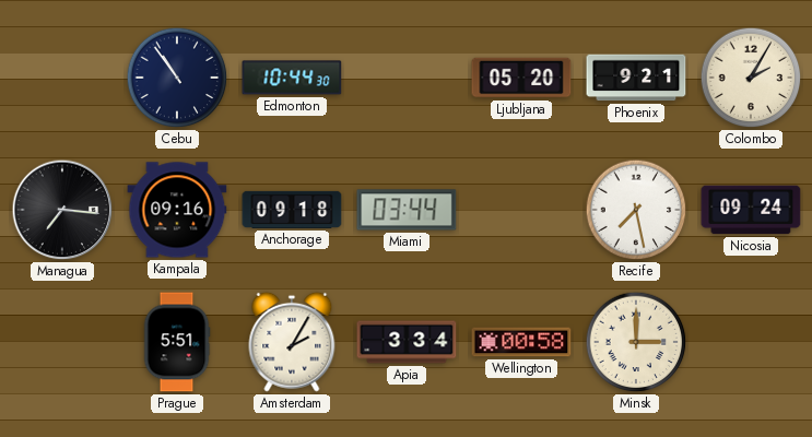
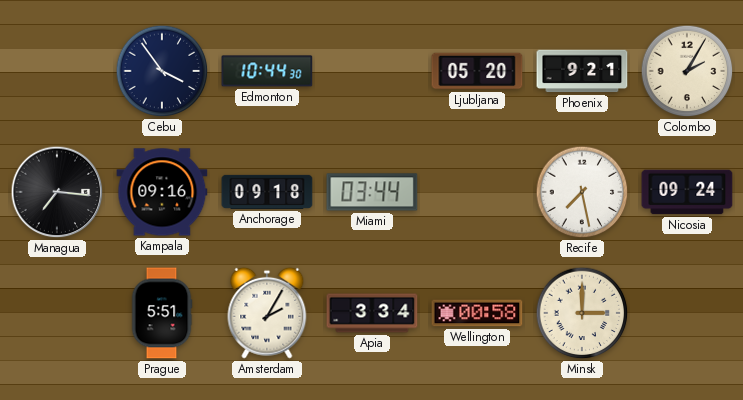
Cebu: 10:54 -> 3:54 (162, 71)
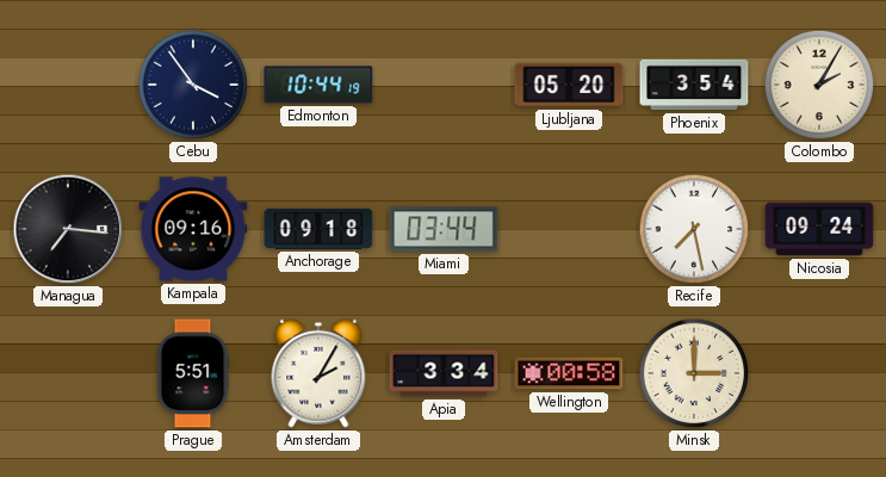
Edmonton: 10:44:30 -> 10:44:19 (318, 85)
Phoenix: 9:21 -> 3:54 (694, 85)
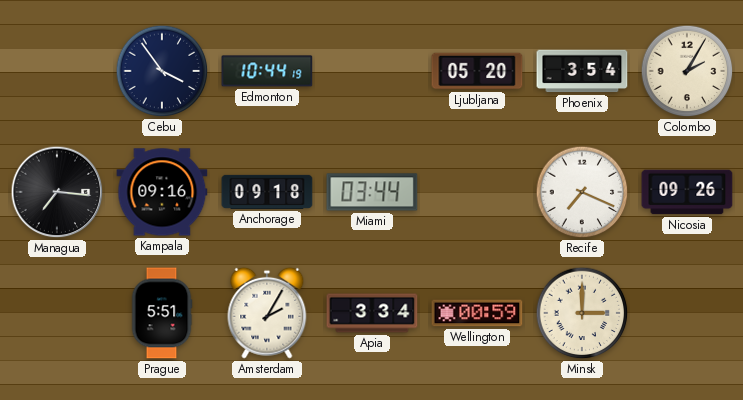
Recife: 7:28 -> 7:19 (582, 192)
Nicosia: 09:24 -> 09:26 (687, 192)
Wellington: 00:58 -> 00:59 (477, 313)
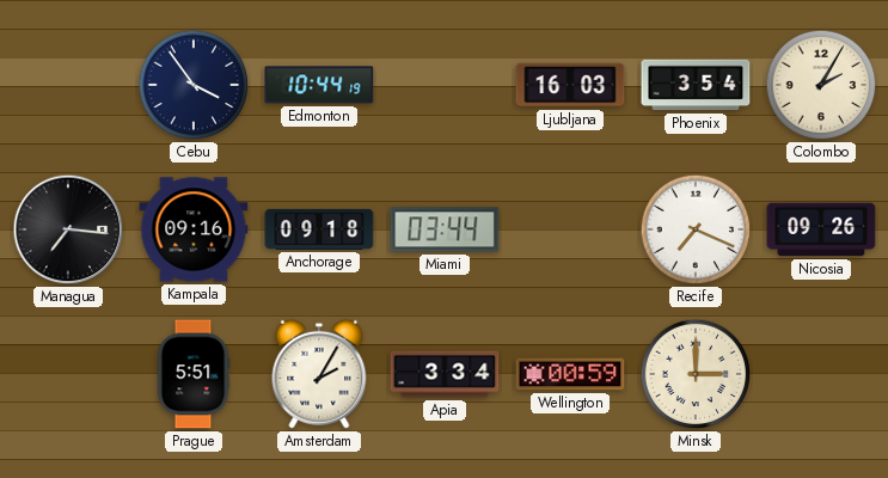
Ljubljana: 05:20 -> 16:03 (570, 85)
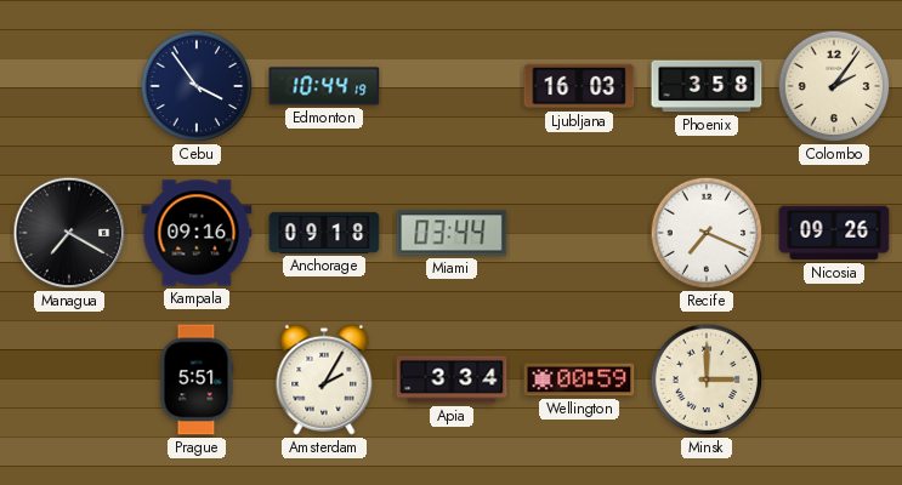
Phoenix: 3:54 -> 3:58 (707, 86)
Colombo: 2:05 -> 2:06 (834, 86)
Managua: 7:16 -> 7:20 (69, 233)
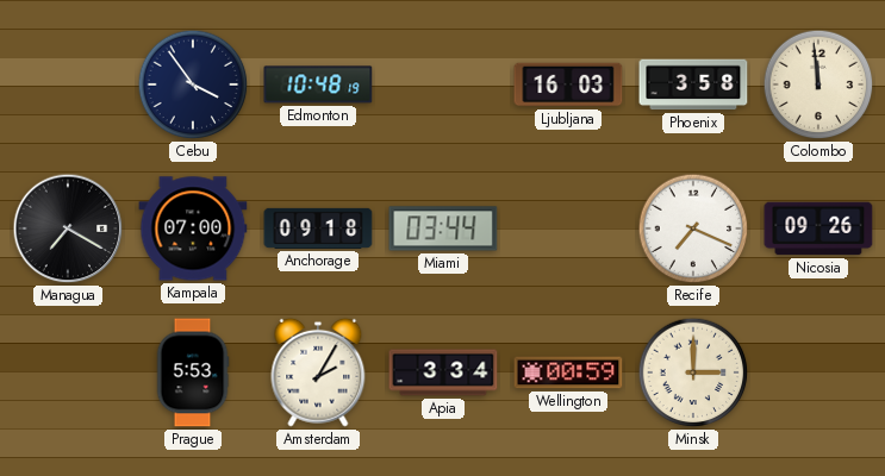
Edmonton: 10:44 -> 10:48 (318, 84)
Colombo: 2:06 -> 11:59 (818, 84)
Kampala: 09:16 -> 07:00 (193, 228)
Prague: 5:51 -> 5:53 (193, 372)
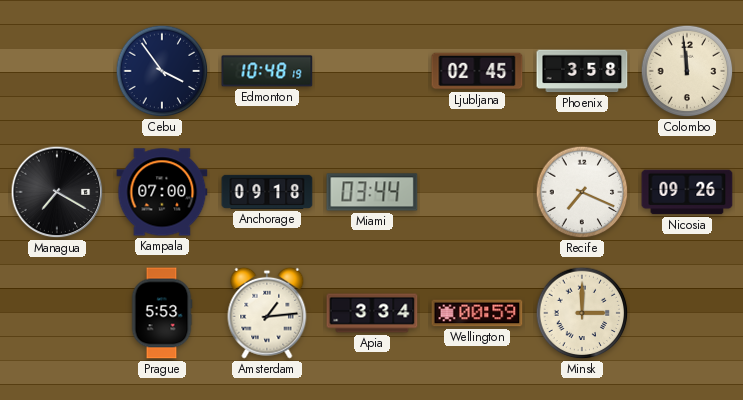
Ljubljana: 16:03 -> 02:45 (477, 71)
Amsterdam: 2:05 -> 1:14 (267, 313)
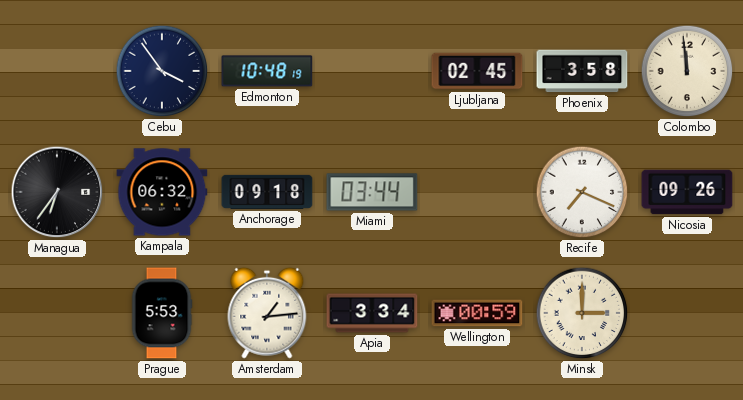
Managua: 7:20 -> 6:36 (57, 192)
Kampala: 07:00 -> 06:32 (162, 192)
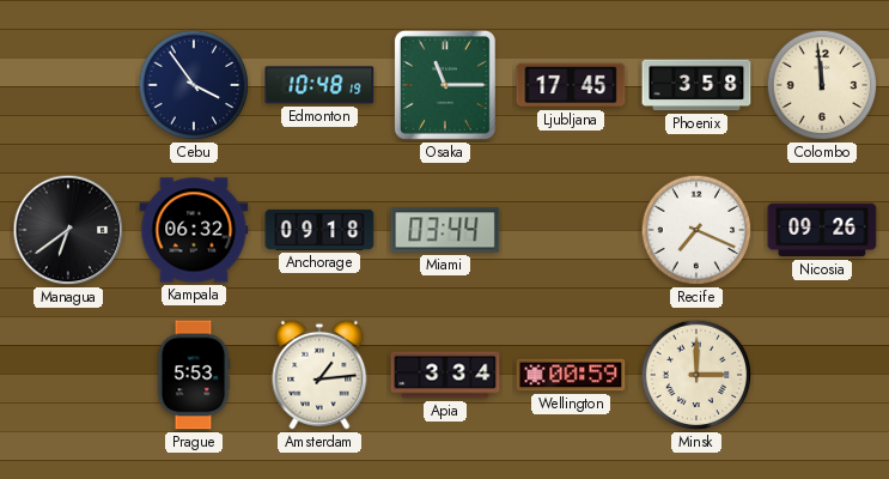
Osaka: none -> 11:15 (445, 85)
Ljubljana: 02:45 -> 17:45 (571, 85)
Managua: 6:36 -> 6:39 (68, 230)
